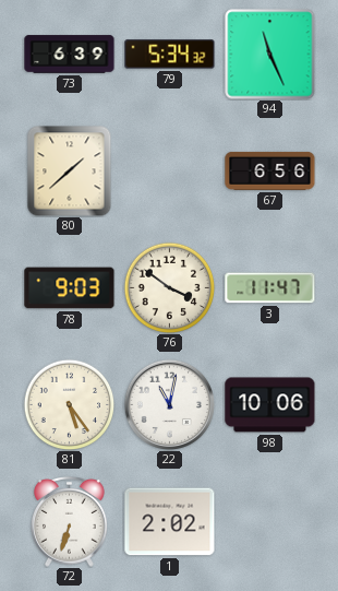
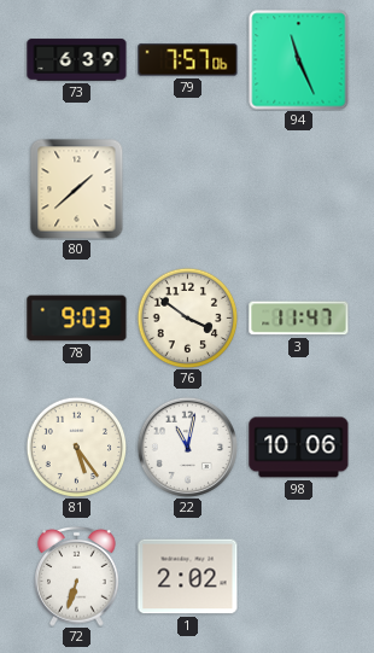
79: 5:34 -> 7:57 (188, 60)
67: 6:56 -> none (270, 170)
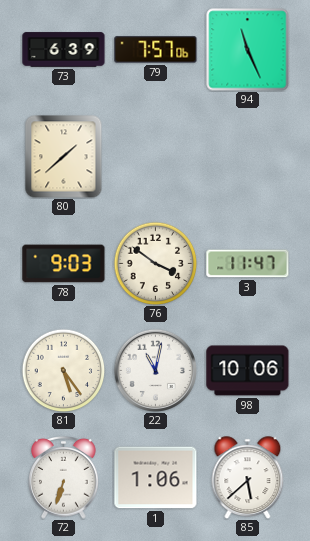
1: 2:02 -> 1:06 (156, 478)
85: none -> 5:38 (248, 478)
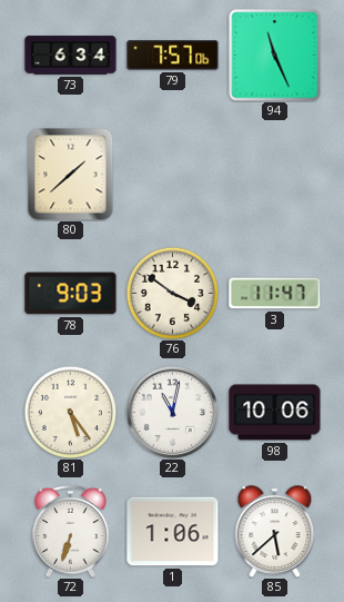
73: 6:39 -> 6:34 (71, 56)
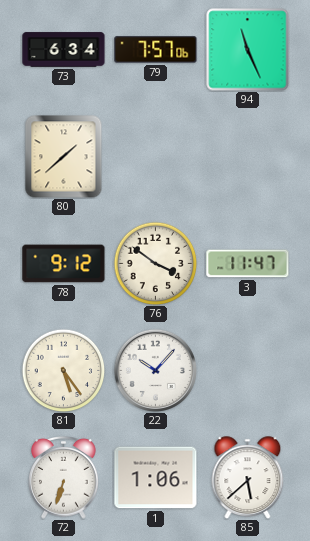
78: 9:03 -> 9:12 (64, 264)
22: 11:02 -> 10:07 (155, 370)
98: 10:06 -> none (275, 413)
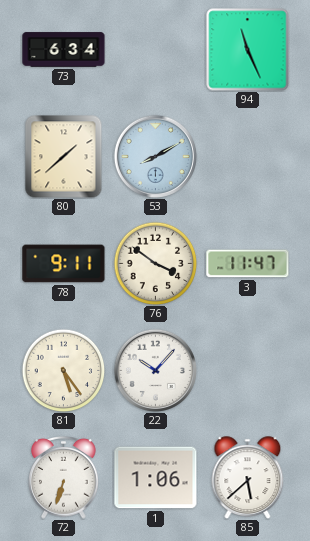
79: 7:57 -> none (156, 50)
53: none -> 8:10 (155, 156)
78: 9:12 -> 9:11 (64, 264)
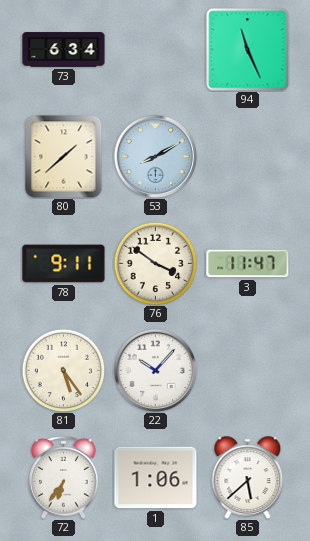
72: 6:33 -> 6:36 (64, 478)
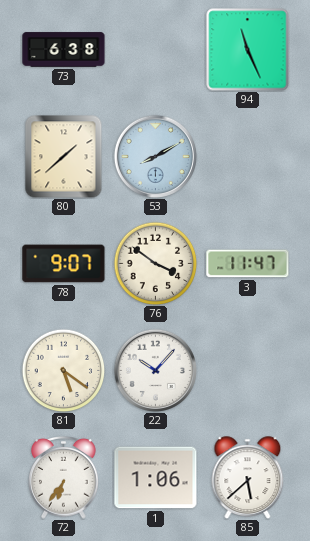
73: 6:34 -> 6:38 (64, 50)
78: 9:11 -> 9:07 (64, 264)
81: 5:24 -> 5:21 (63, 370)
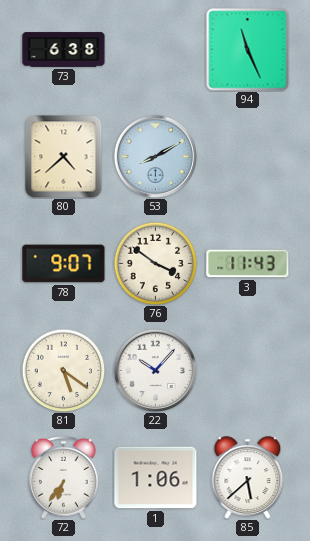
80: 1:38 -> 4:38 (64, 156)
3: 11:47 -> 11:43 (248, 264)
